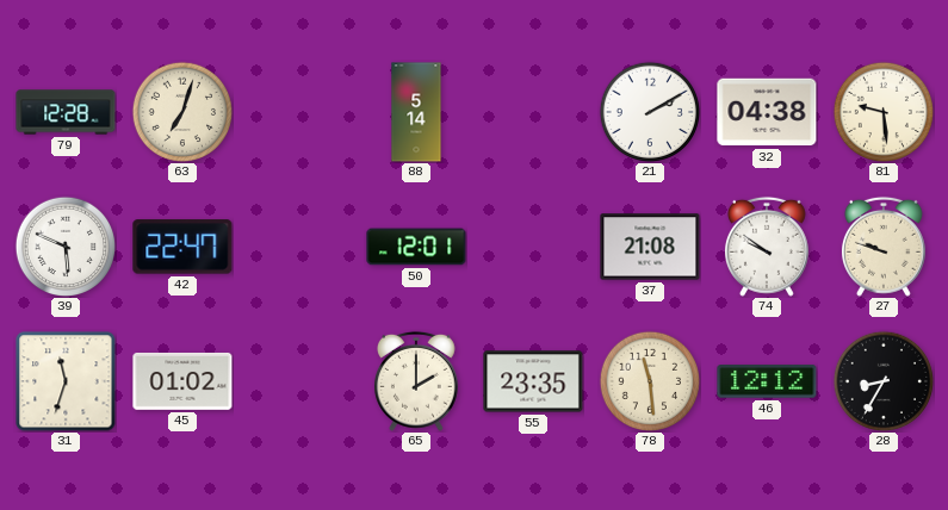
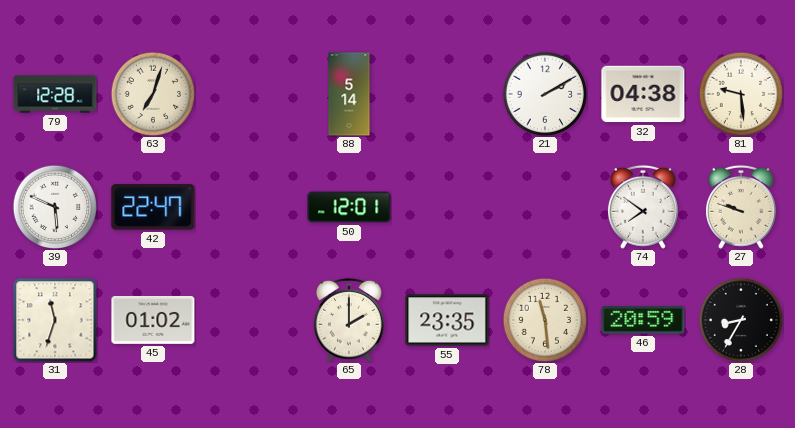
37: 21:08 -> none (650, 247)
74: 9:51 -> 7:51 (643, 207)
46: 12:12 -> 20:59 (643, 320)
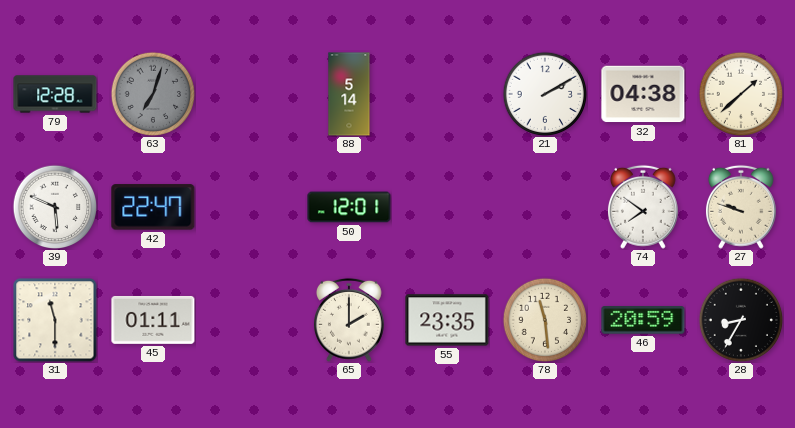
63 dial: cream -> grey (153, 94)
81: 9:29 -> 1:38 (741, 94)
31: 11:33 -> 11:30 (55, 320)
45: 01:02 -> 01:11 (153, 320)
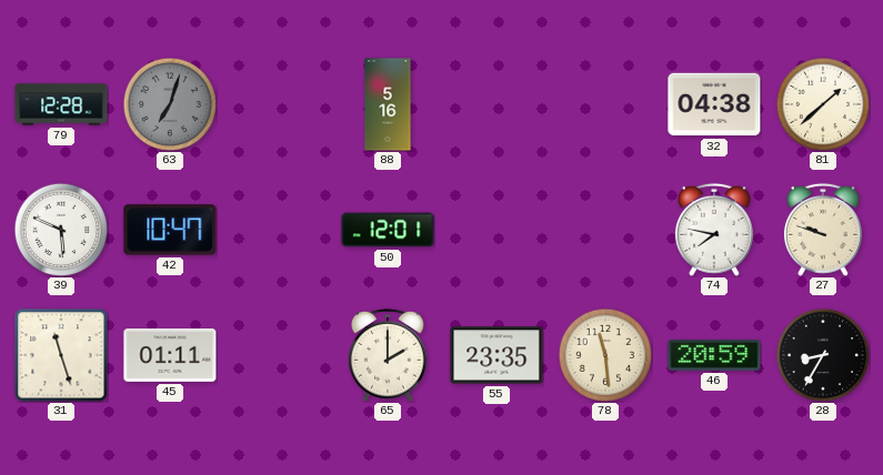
88: 5:14 -> 5:16 (388, 104)
21: 2:10 -> none (545, 94)
42: 22:47 -> 10:47 (170, 230)
74: 7:51 -> 7:47 (714, 230)
31: 11:30 -> 11:27 (61, 355)
